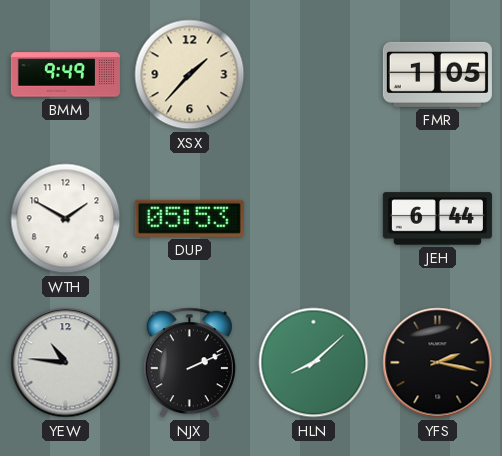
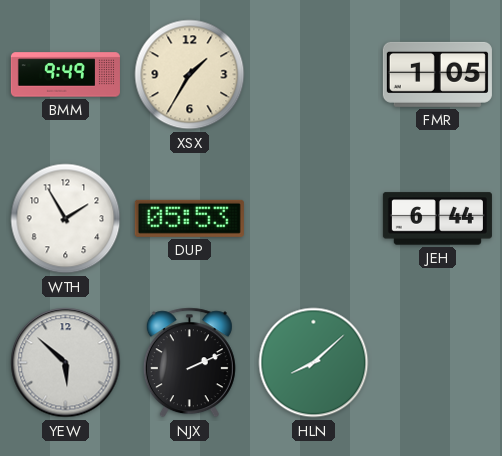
XSX: 1:37 -> 1:35 (190, 75)
WTH: 1:50 -> 1:55 (66, 219)
YEW: 10:46 -> 5:52 (66, 363)
YFS: 2:17 -> none (438, 363)
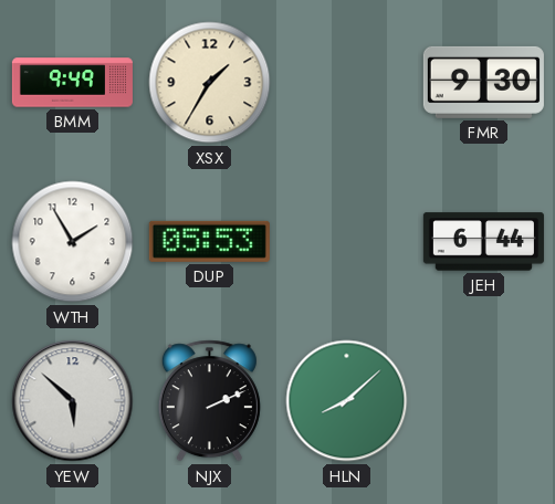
FMR: 1:05 -> 9:30 (483, 82)
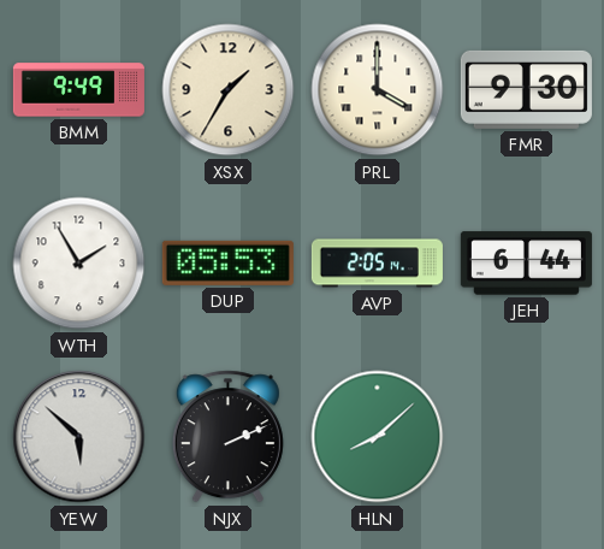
PRL: none -> 4:00 (378, 90)
AVP: none -> 2:05 (377, 264)
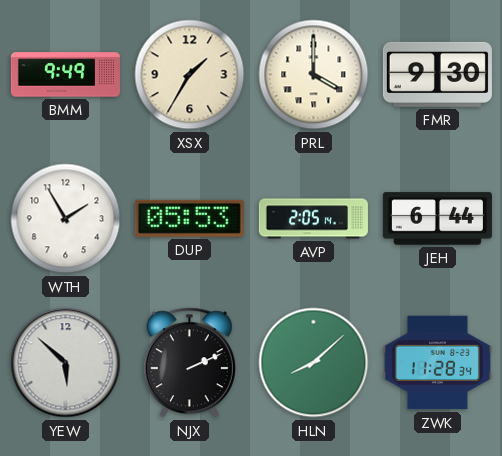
ZWK: none -> 11:28 (437, 363)
